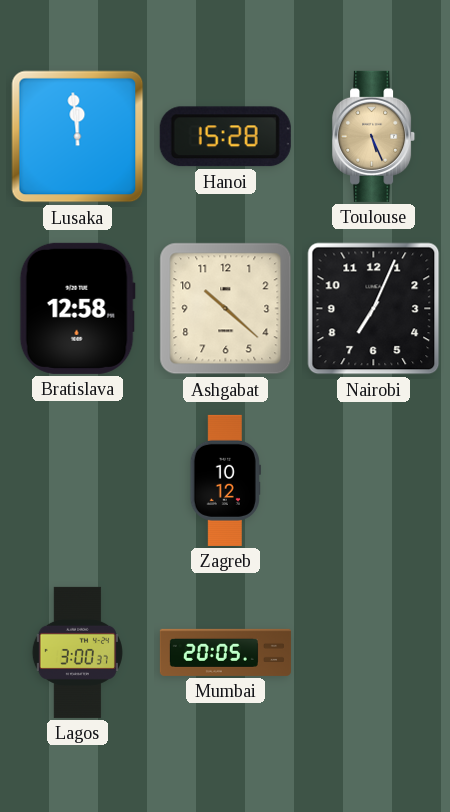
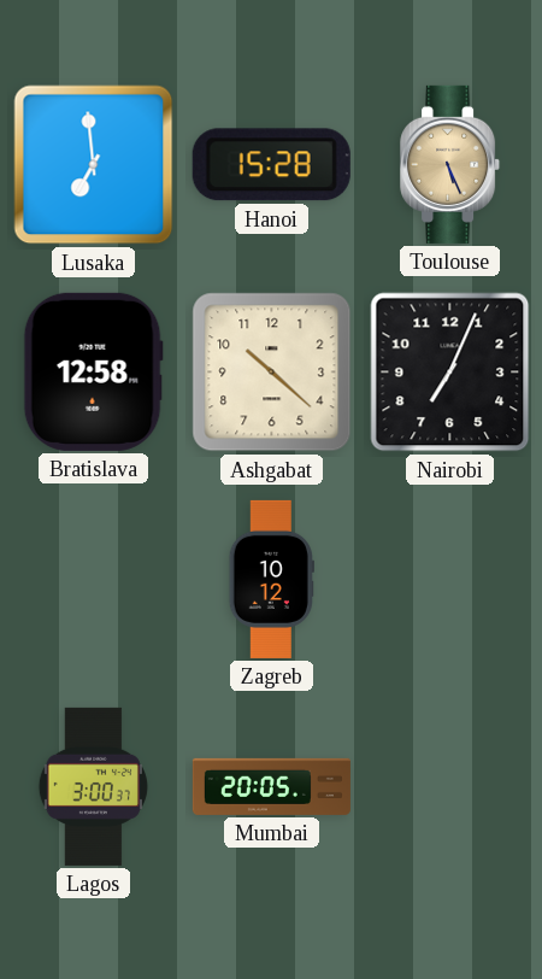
Lusaka: 11:59 -> 6:59 (94, 165)
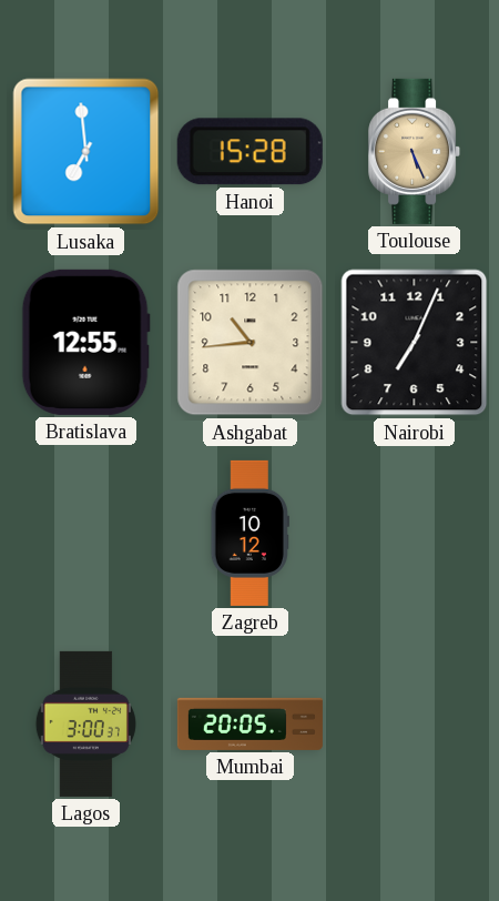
Bratislava: 12:58 -> 12:55 (85, 342)
Ashgabat: 10:22 -> 10:44 (251, 343)
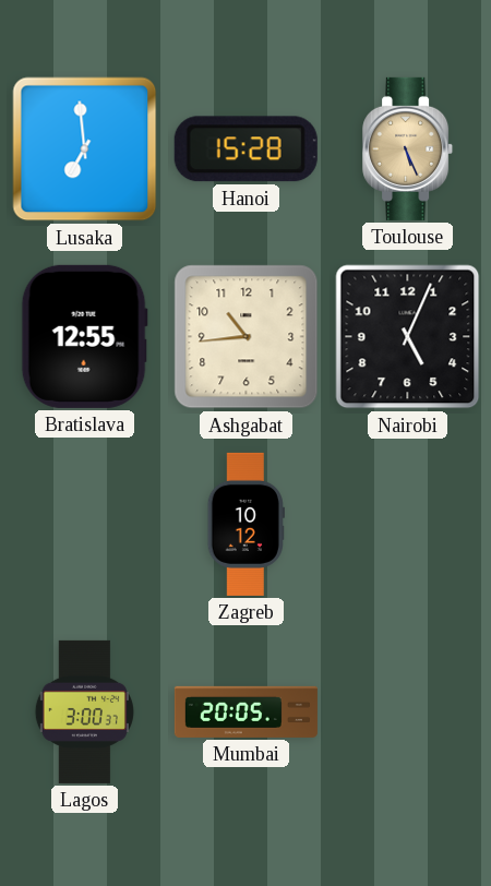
Nairobi: 7:04 -> 5:04 (408, 337)
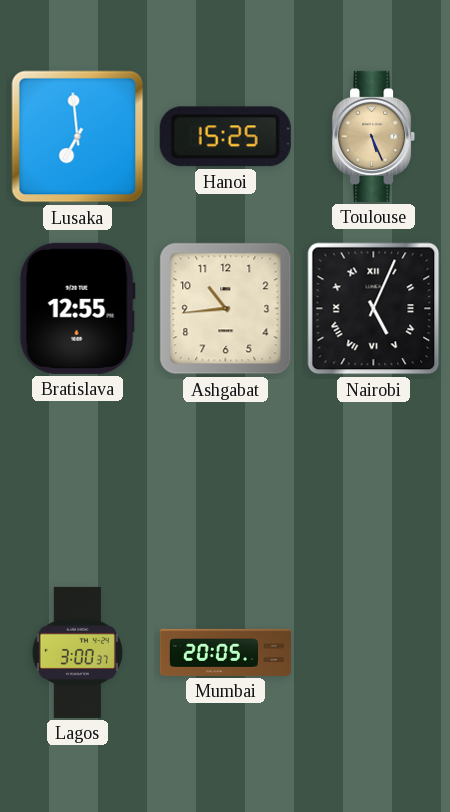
Hanoi: 15:28 -> 15:25 (225, 137)
Nairobi numerals: Arabic -> Roman (374, 309)
Zagreb: 10:12 -> none (245, 524)
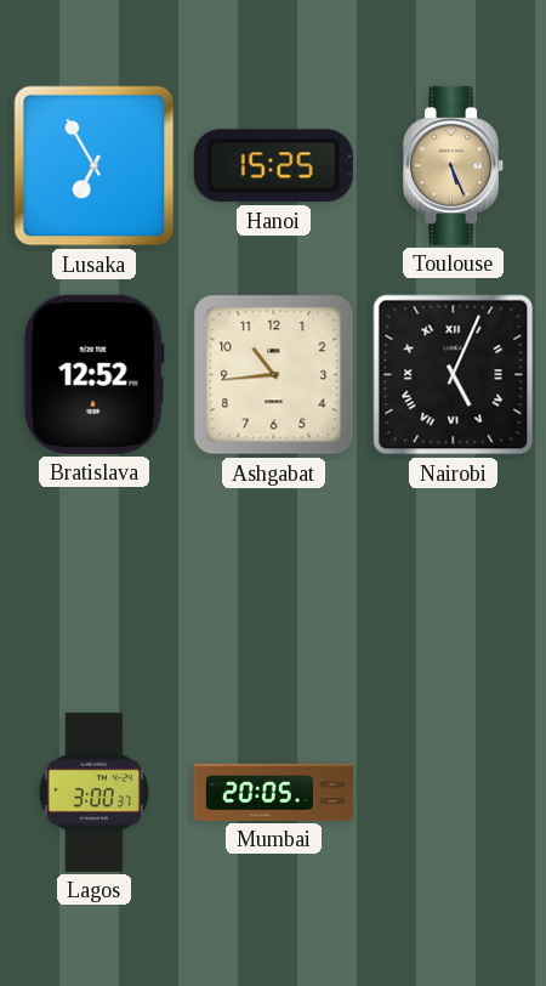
Lusaka: 6:59 -> 6:55 (95, 166)
Bratislava: 12:55 -> 12:52 (93, 374)
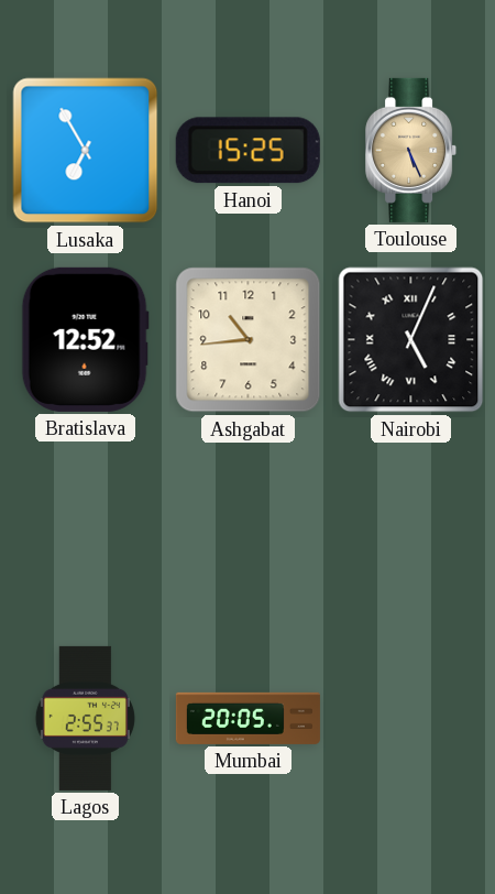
Lagos: 3:00 -> 2:55 (85, 718)
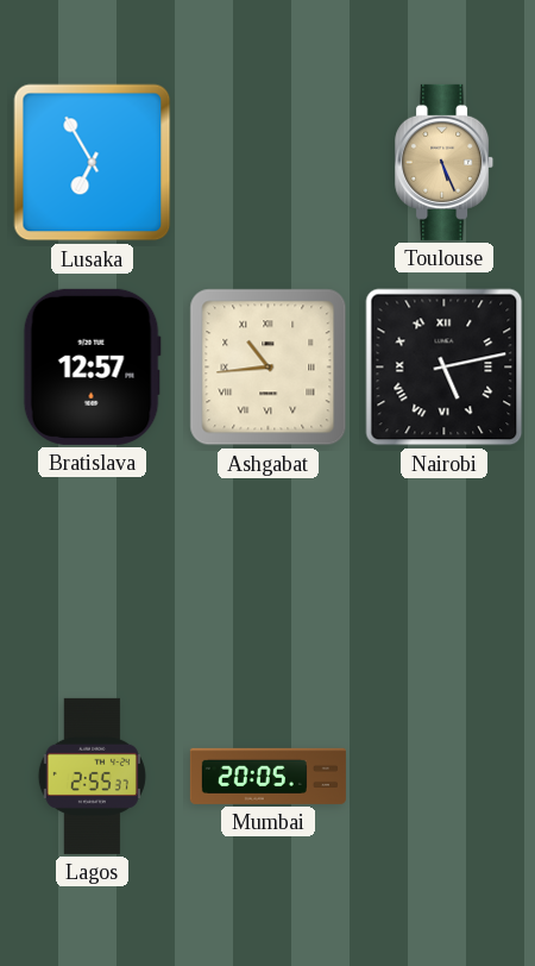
Hanoi: 15:25 -> none (248, 151)
Bratislava: 12:52 -> 12:57 (92, 366)
Ashgabat numerals: Arabic -> Roman (269, 368)
Nairobi: 5:04 -> 5:13 (445, 368)
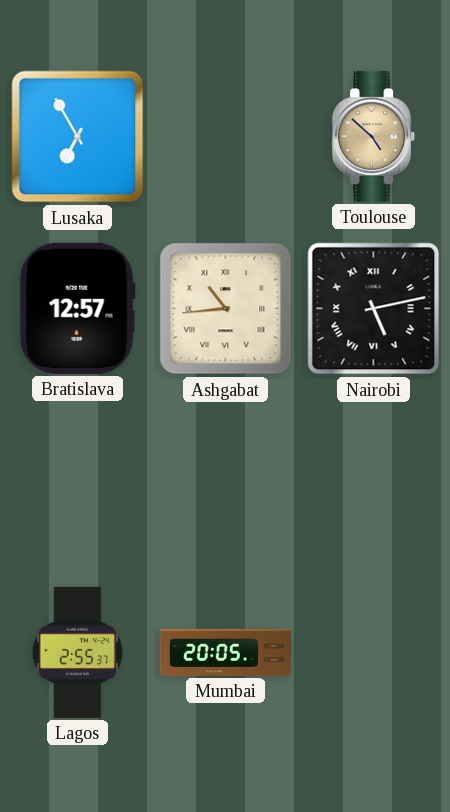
Toulouse: 5:26 -> 4:52 (374, 136)
